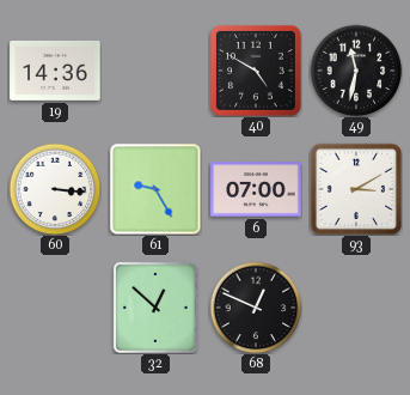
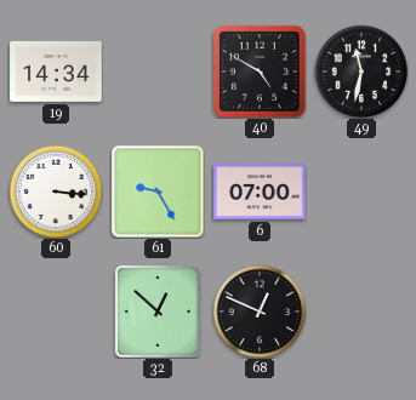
19: 14:36 -> 14:34 (56, 72)
93: 3:10 -> none (356, 189)
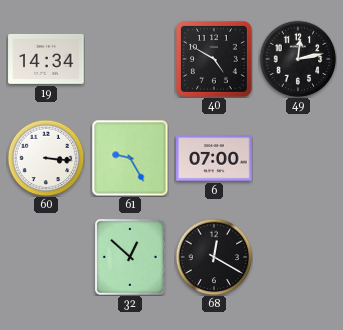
49: 11:32 -> 12:13 (298, 59)
68: 12:49 -> 12:20 (214, 257)
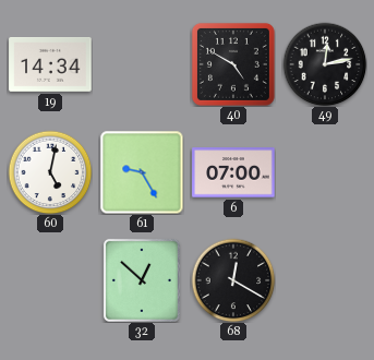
60: 3:16 -> 5:02 (50, 172)
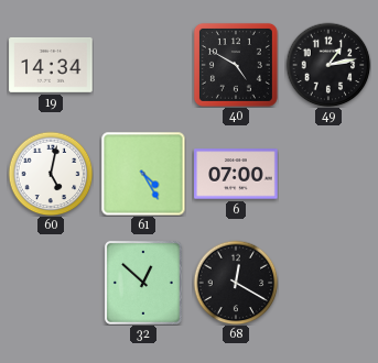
49: 12:13 -> 1:13 (328, 65)
61: 9:25 -> 4:25 (143, 174)
